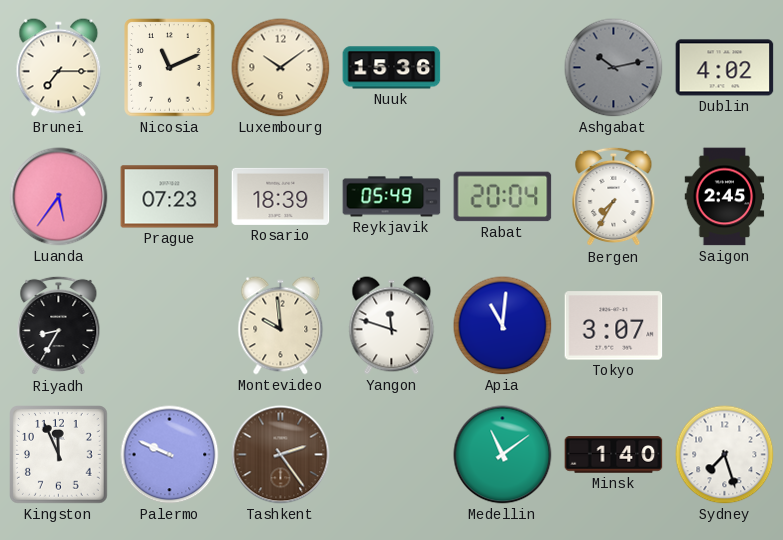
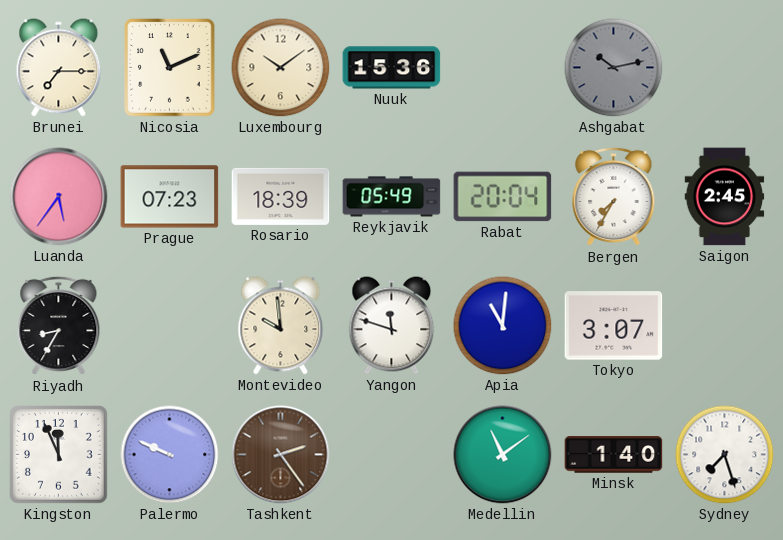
Dublin: 4:02 -> none (725, 68)
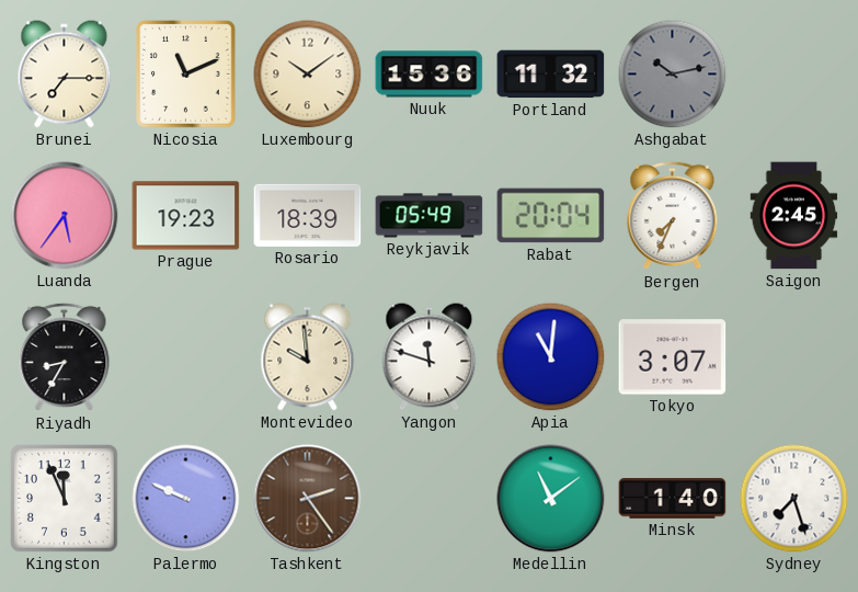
Portland: none -> 11:32 (551, 75)
Prague: 07:23 -> 19:23 (186, 216)
Bergen: 7:35 -> 7:34 (673, 216)
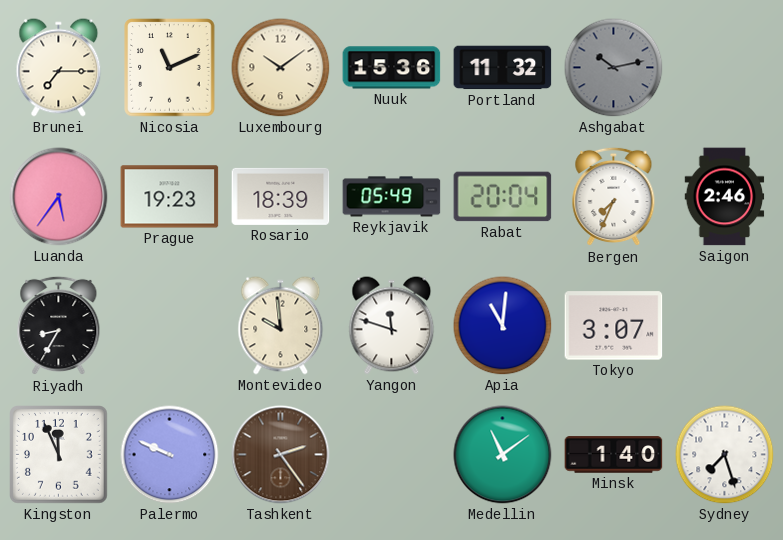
Saigon: 2:45 -> 2:46 (725, 197)
